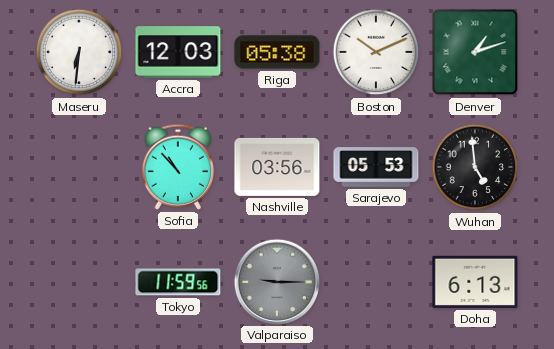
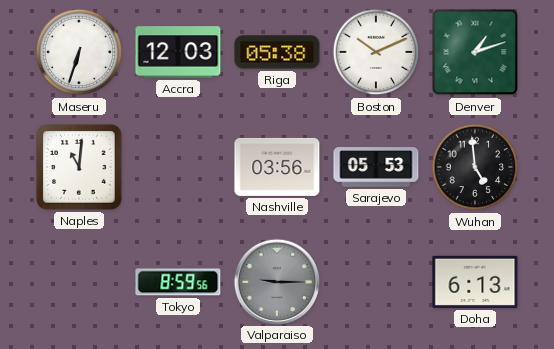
Maseru: 6:31 -> 6:33 (79, 52)
Naples: none -> 11:01 (79, 167)
Sofia: 10:53 -> none (177, 167)
Tokyo: 11:59 -> 8:59 (178, 282)
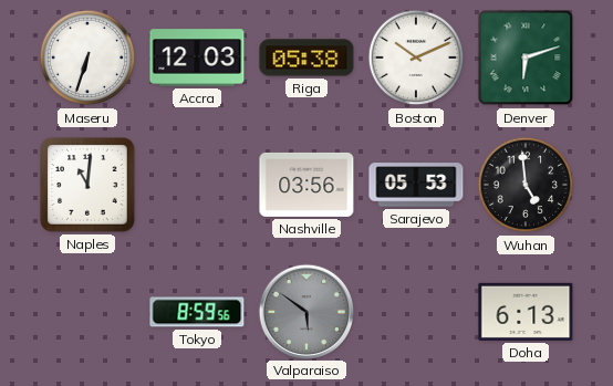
Denver: 1:12 -> 6:12 (526, 58)
Valparaiso: 9:15 -> 5:51 (305, 311)
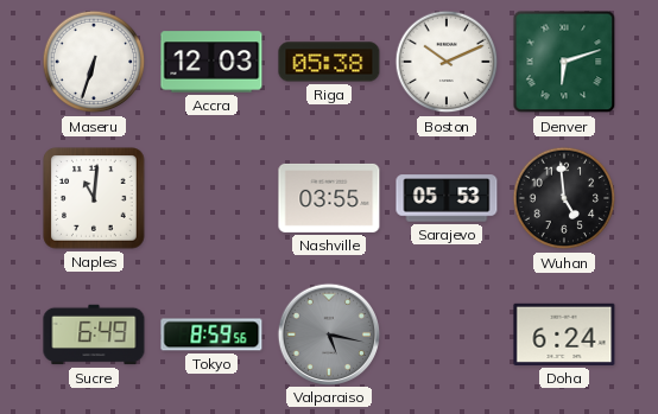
Nashville: 03:56 -> 03:55 (329, 198)
Sucre: none -> 6:49 (94, 335)
Valparaiso: 5:51 -> 5:17 (328, 333)
Doha: 6:13 -> 6:24 (564, 335)
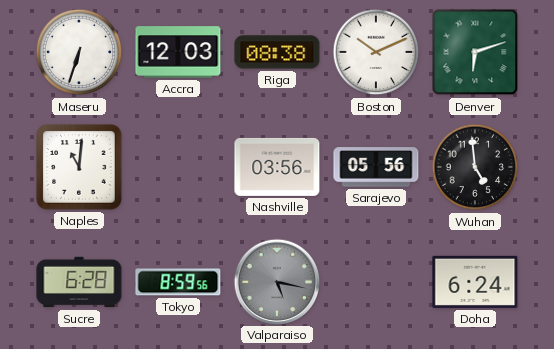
Riga: 05:38 -> 08:38 (277, 52)
Nashville: 03:55 -> 03:56 (277, 167)
Sarajevo: 05:53 -> 05:56 (376, 167)
Sucre: 6:49 -> 6:28 (79, 282)
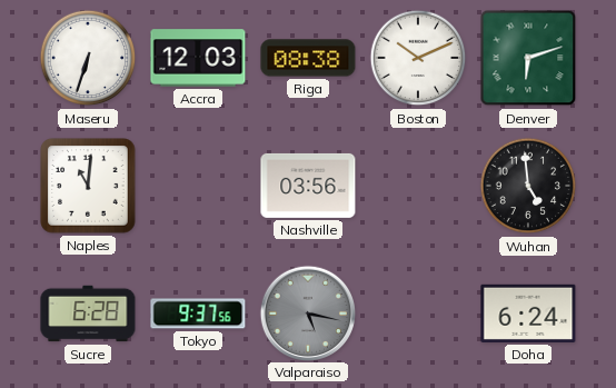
Sarajevo: 05:56 -> none (376, 167)
Tokyo: 8:59 -> 9:37 (198, 314)
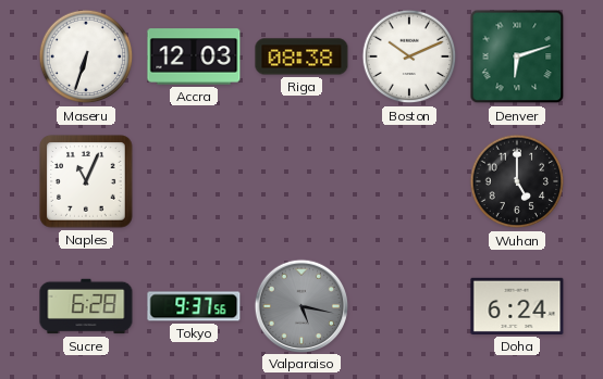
Naples: 11:01 -> 11:04 (86, 181)
Nashville: 03:56 -> none (308, 186)
Wuhan: 4:59 -> 5:00 (517, 181)
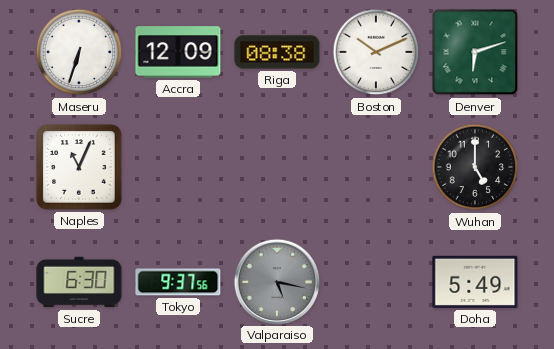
Accra: 12:03 -> 12:09 (178, 52)
Sucre: 6:28 -> 6:30 (79, 282)
Doha: 6:24 -> 5:49 (475, 282)
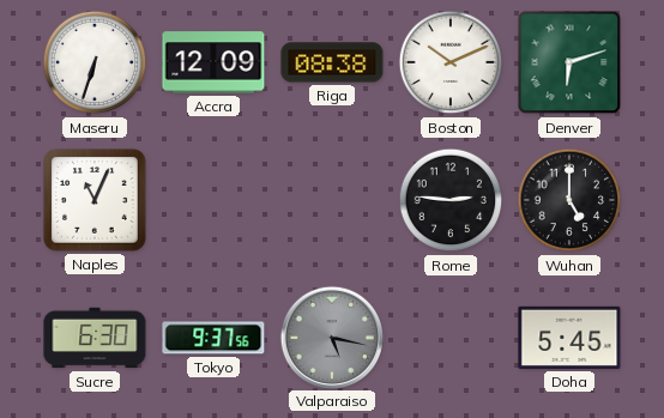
Rome: none -> 2:46 (451, 200)
Doha: 5:49 -> 5:45 (569, 338)
